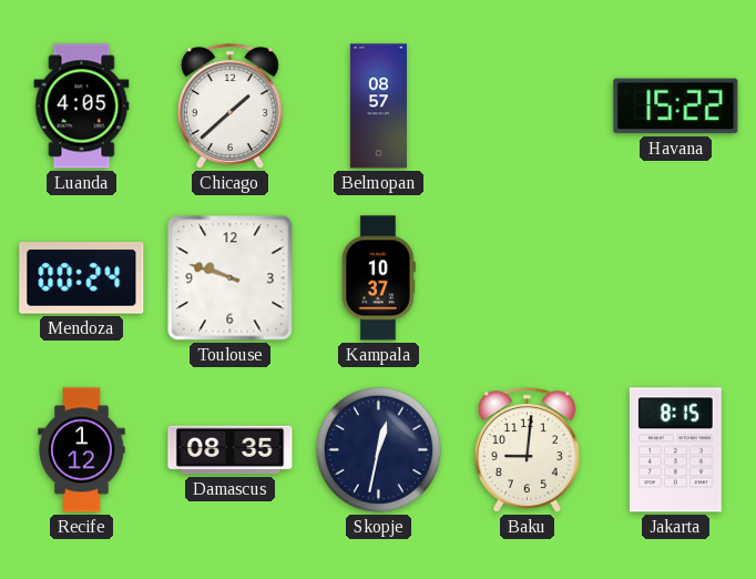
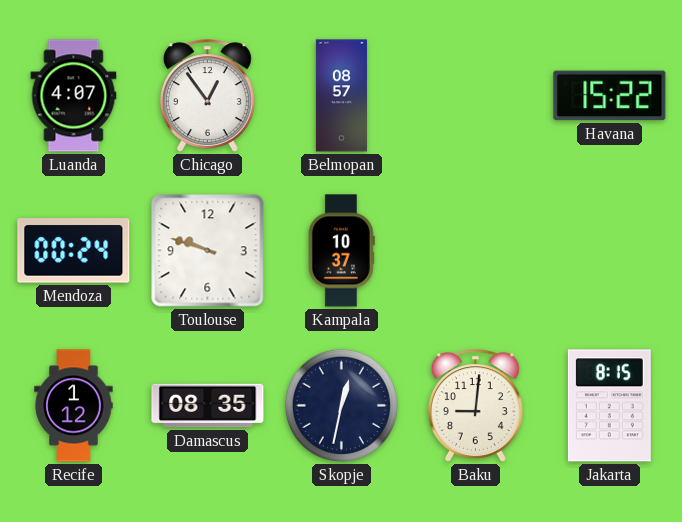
Luanda: 4:05 -> 4:07 (74, 96)
Chicago: 1:38 -> 12:54 (207, 96)
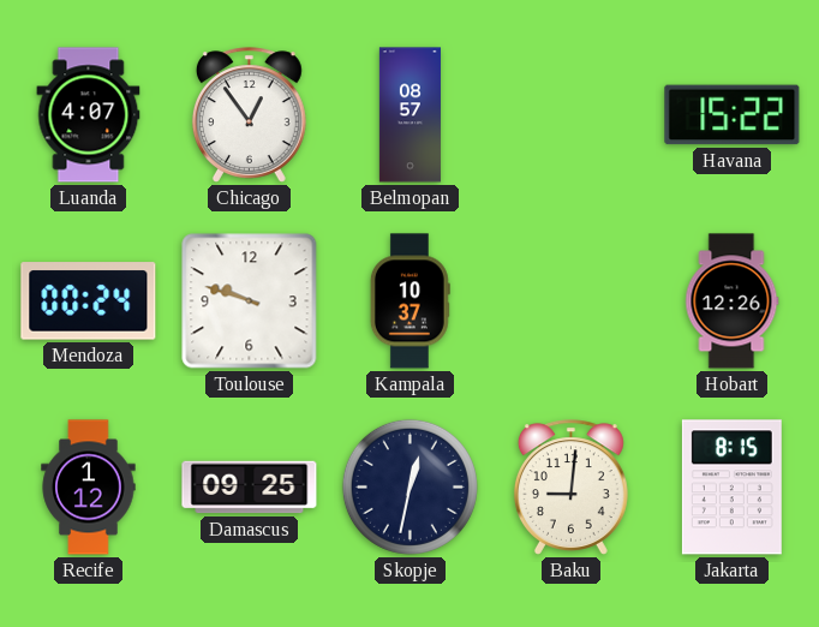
Hobart: none -> 12:26 (733, 301)
Damascus: 08:35 -> 09:25 (250, 488)
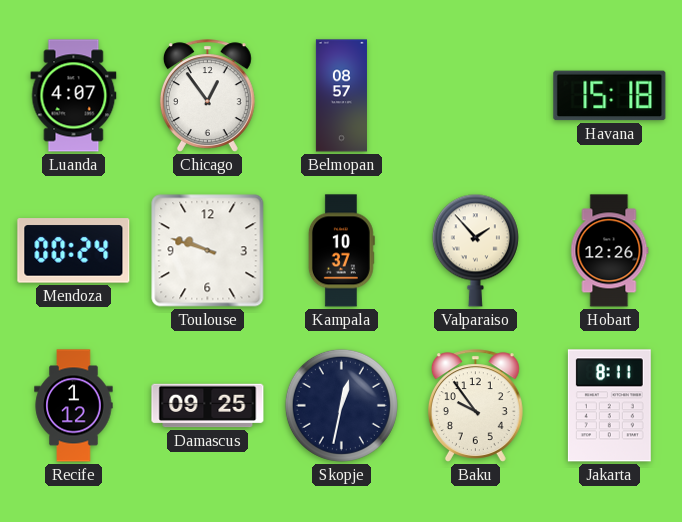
Havana: 15:22 -> 15:18 (610, 96)
Valparaiso: none -> 1:53 (475, 250)
Baku: 9:01 -> 9:54 (475, 406)
Jakarta: 8:15 -> 8:11 (609, 406)
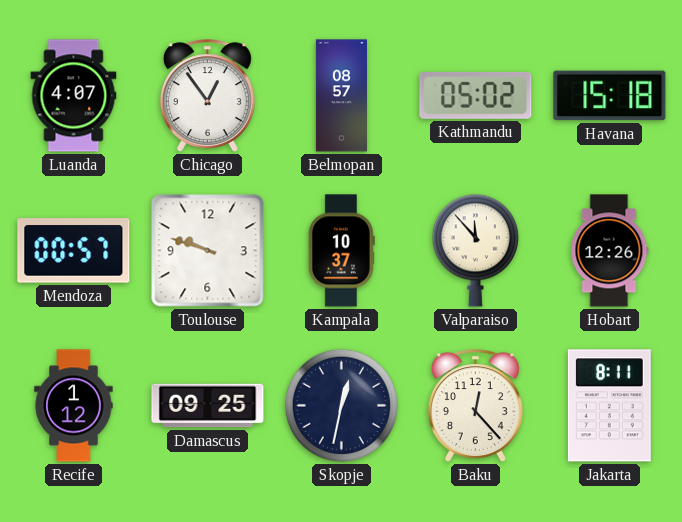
Kathmandu: none -> 05:02 (476, 95)
Mendoza: 00:24 -> 00:57 (74, 251)
Valparaiso: 1:53 -> 11:53 (475, 250)
Baku: 9:54 -> 12:23 (475, 406)
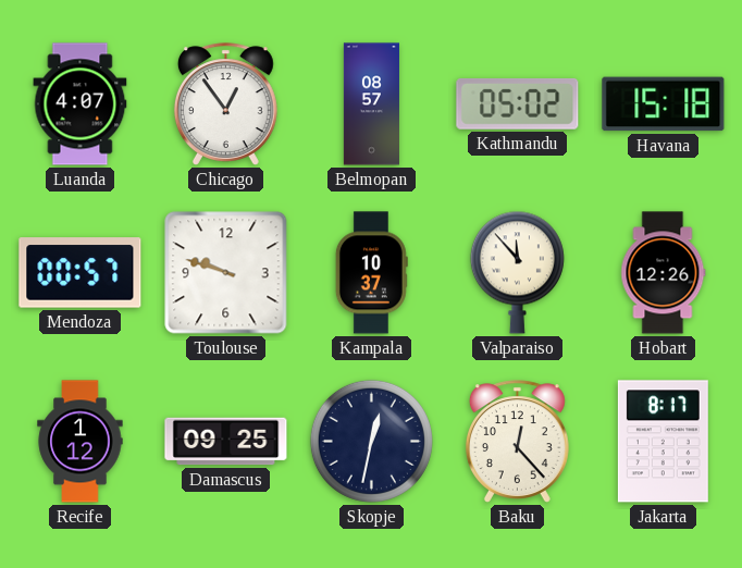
Jakarta: 8:11 -> 8:17 (663, 442)
